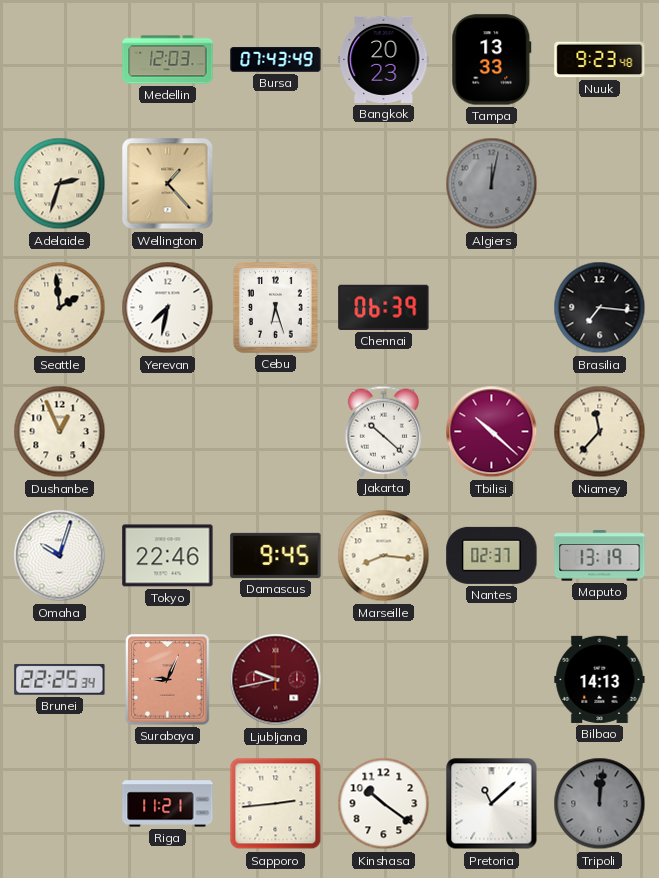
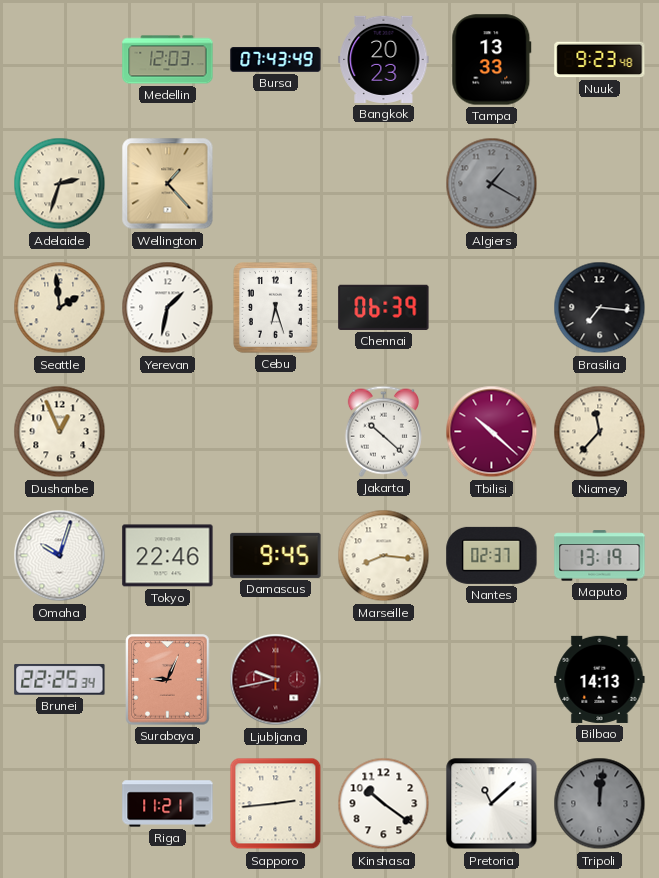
Algiers: 12:02 -> 1:20 (492, 184)
Yerevan: 7:32 -> 1:32 (168, 308)
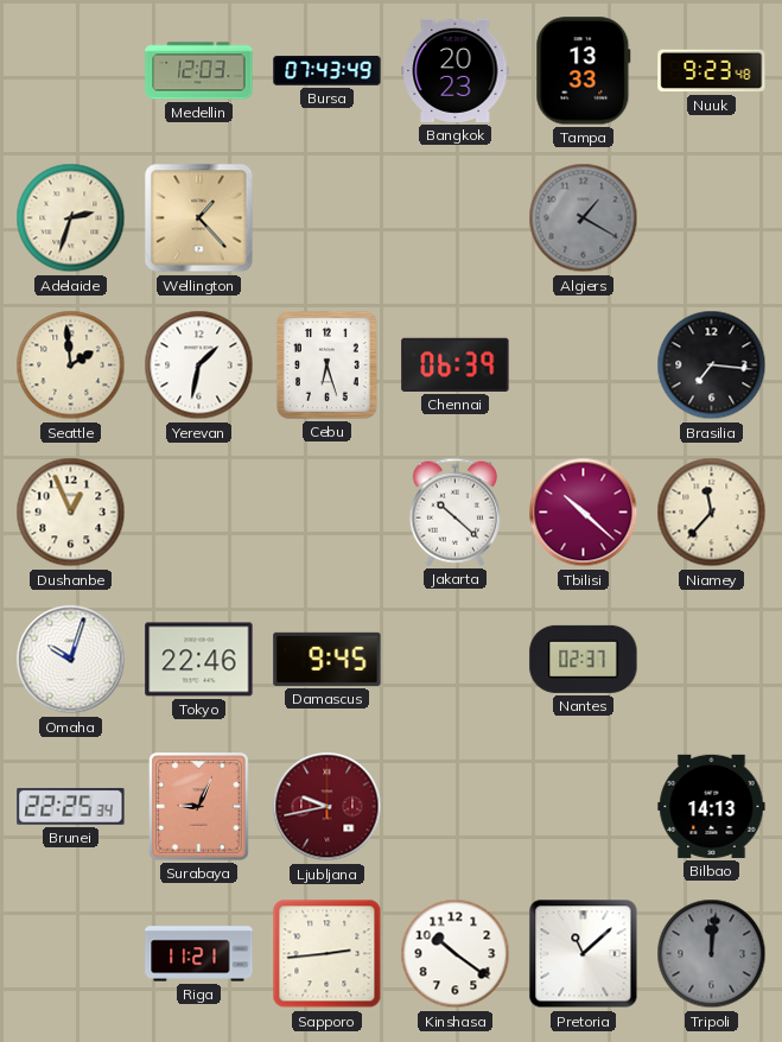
Marseille: 8:16 -> none (384, 556)
Maputo: 13:19 -> none (600, 556)
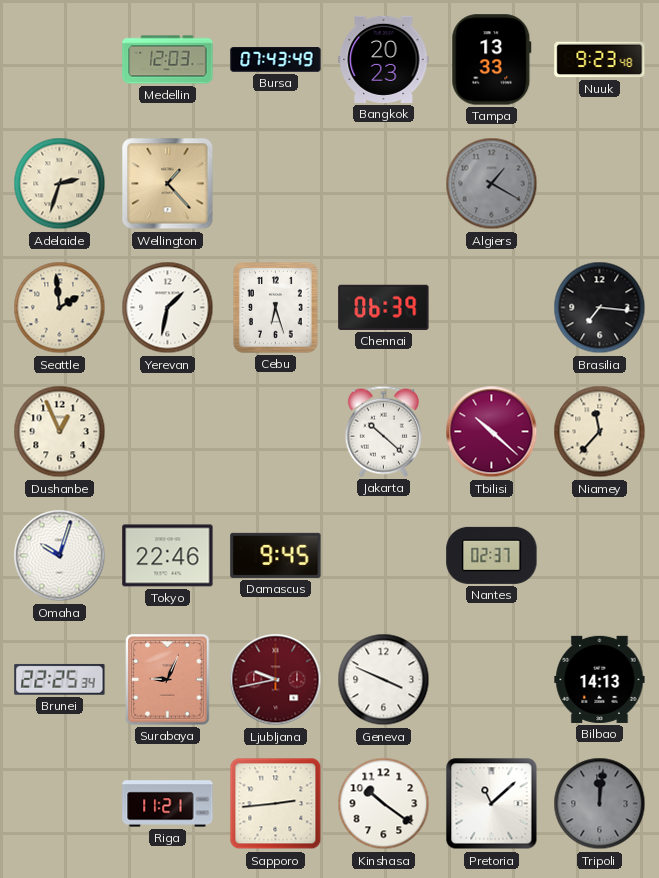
Geneva: none -> 3:49 (384, 680)
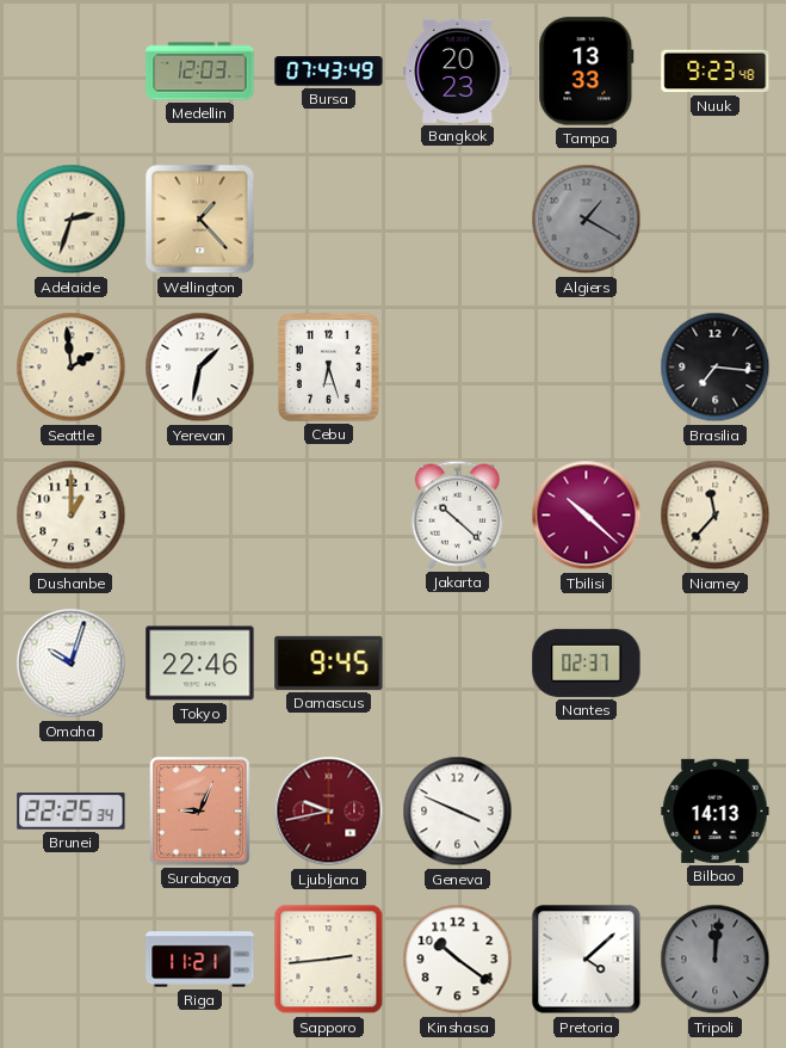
Chennai: 06:39 -> none (384, 307)
Dushanbe: 12:56 -> 1:00 (72, 516)
Pretoria: 11:08 -> 4:08 (587, 960)
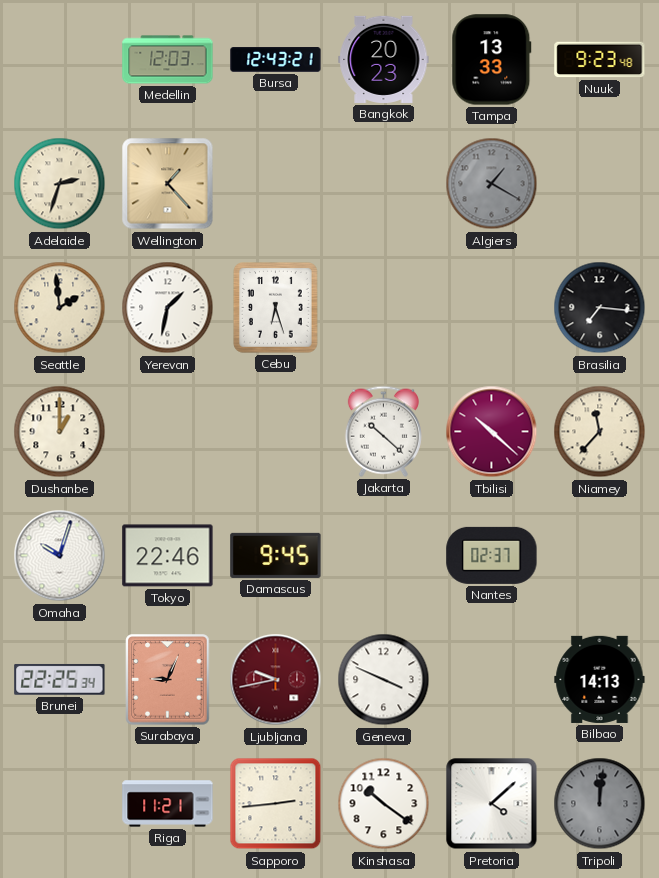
Bursa: 07:43 -> 12:43 (276, 60)
